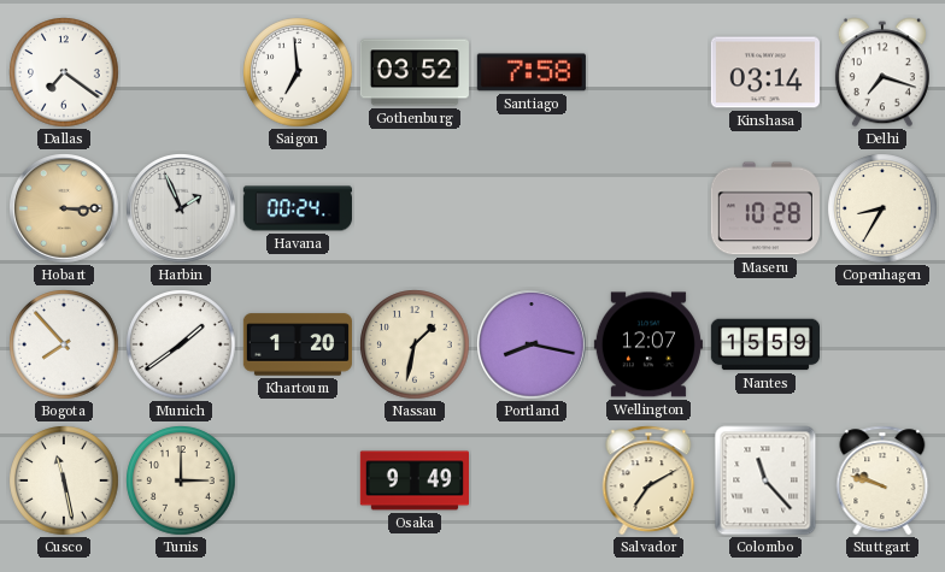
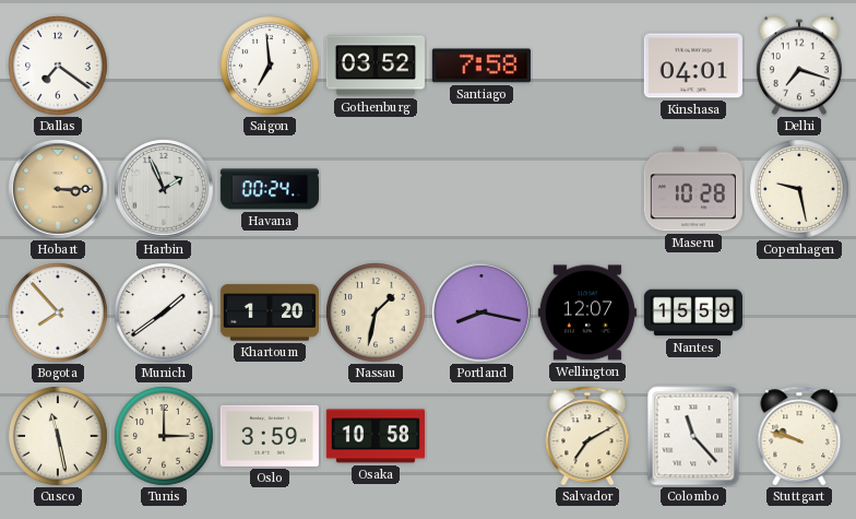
Kinshasa: 03:14 -> 04:01 (693, 66)
Copenhagen: 8:35 -> 9:28 (799, 189)
Oslo: none -> 3:59 (270, 436)
Osaka: 9:49 -> 10:58 (374, 436)
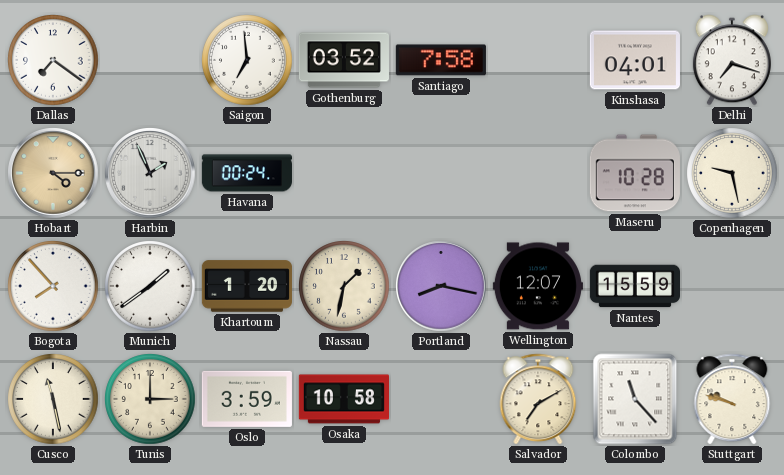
Hobart: 3:15 -> 4:15 (54, 174)
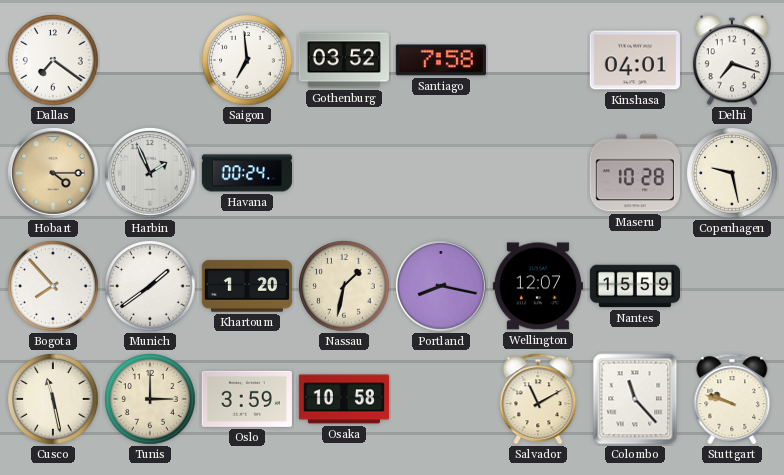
Salvador: 7:10 -> 11:10 (538, 399)
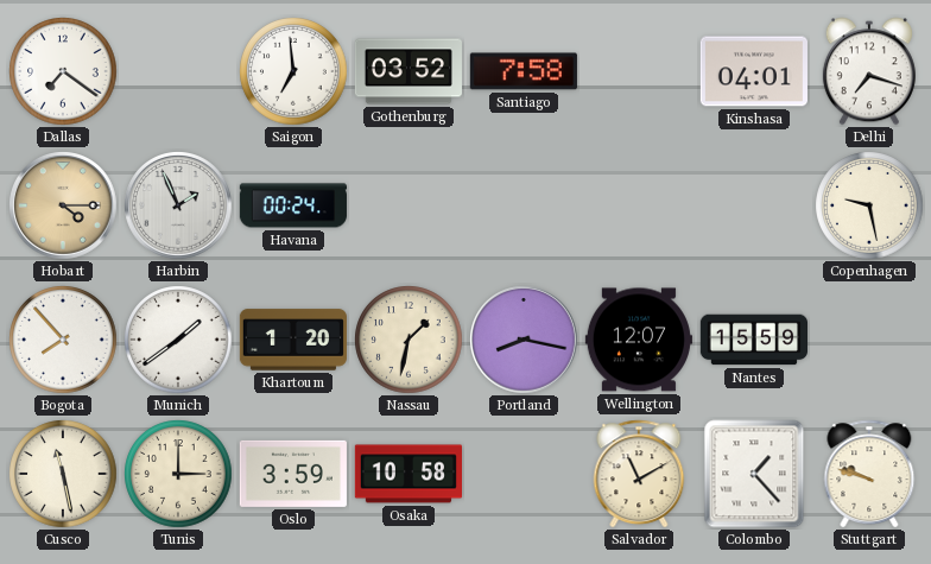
Maseru: 10:28 -> none (635, 173)
Colombo: 11:23 -> 1:23 (754, 474)
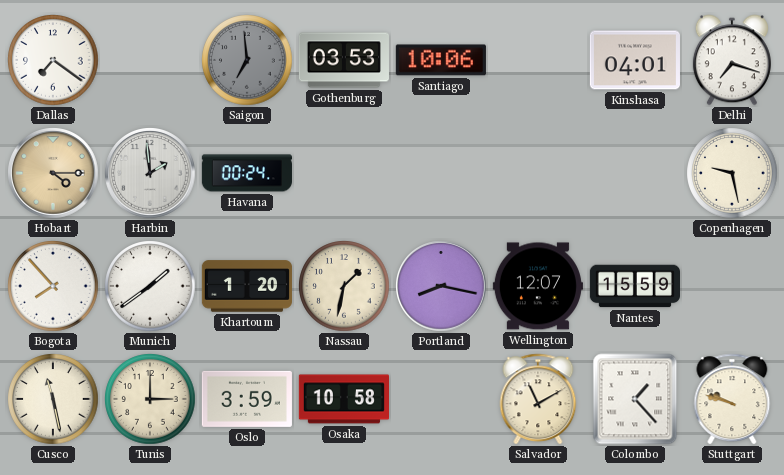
Saigon dial: white -> grey (247, 60)
Gothenburg: 03:52 -> 03:53 (344, 60)
Santiago: 7:58 -> 10:06 (441, 60)
Harbin: 1:56 -> 1:59 (151, 174)
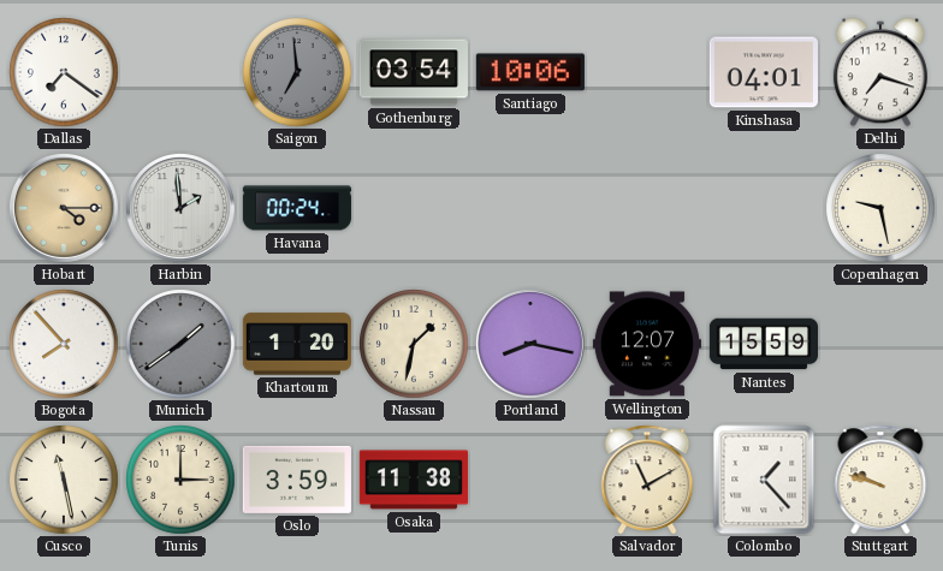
Gothenburg: 03:53 -> 03:54 (414, 72)
Munich dial: white -> grey (180, 344)
Osaka: 10:58 -> 11:38 (413, 480)
